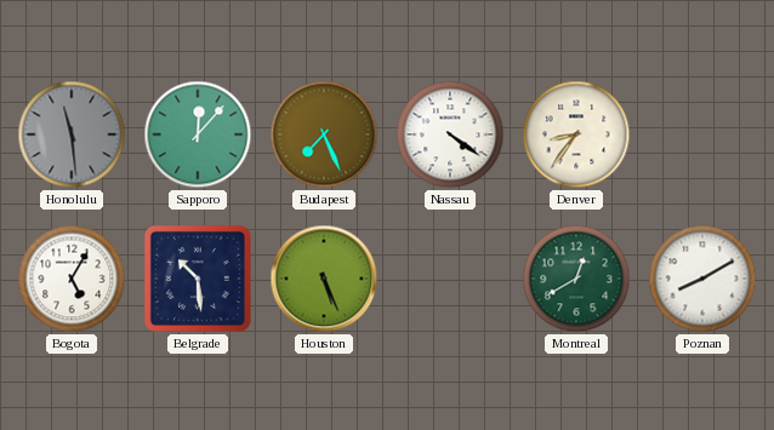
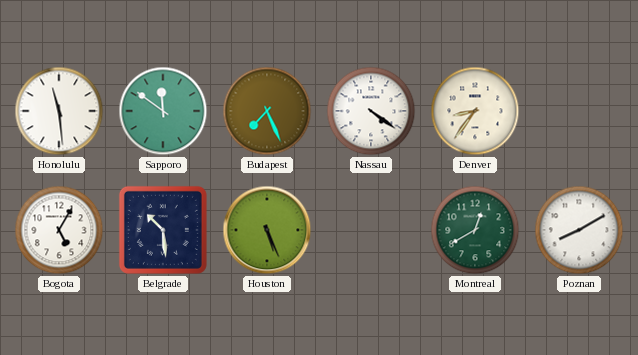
Honolulu dial: grey -> white (59, 111)
Sapporo: 12:07 -> 11:51 (163, 111)
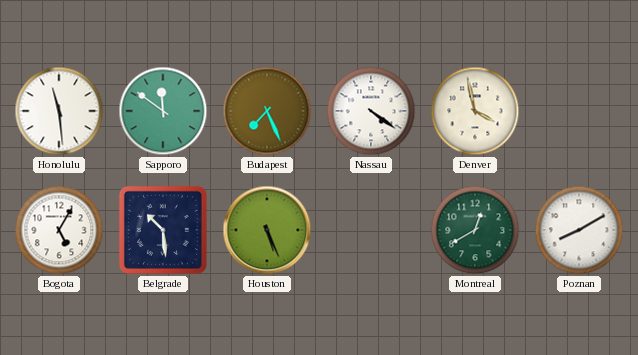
Denver: 8:36 -> 3:58 (475, 111)
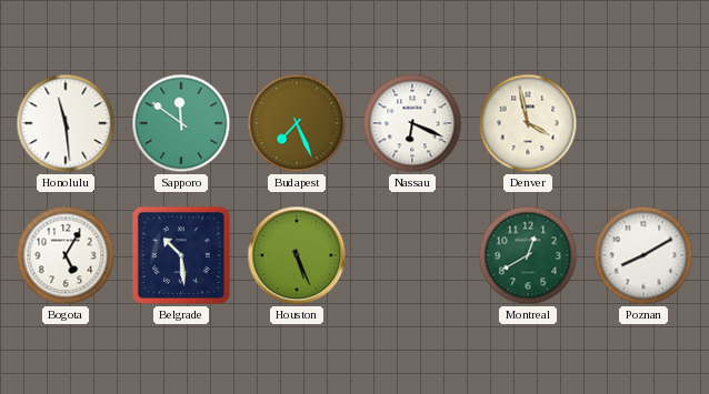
Nassau: 4:21 -> 6:19 (412, 123)
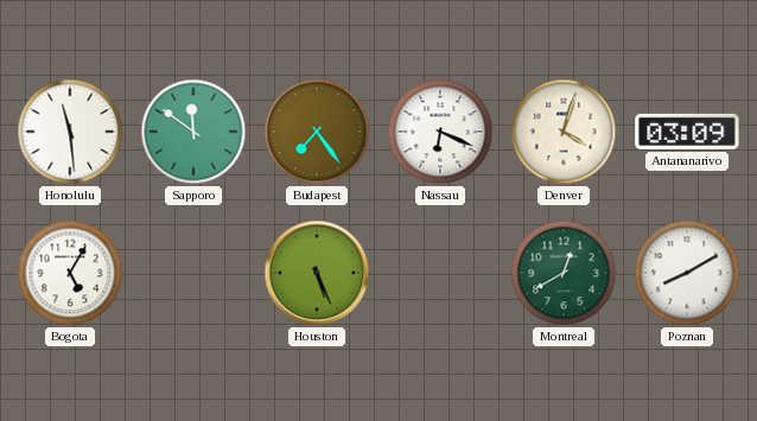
Budapest: 7:26 -> 7:24 (317, 132)
Denver: 3:58 -> 4:03 (564, 132)
Antananarivo: none -> 03:09 (687, 132)
Belgrade: 10:29 -> none (181, 255)
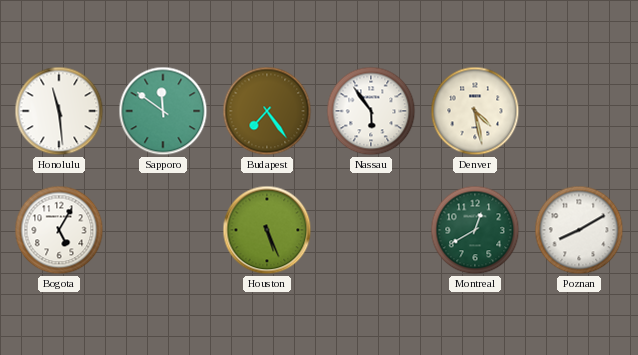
Nassau: 6:19 -> 5:54 (371, 111)
Denver: 4:03 -> 4:28 (475, 111)
Antananarivo: 03:09 -> none (687, 132)
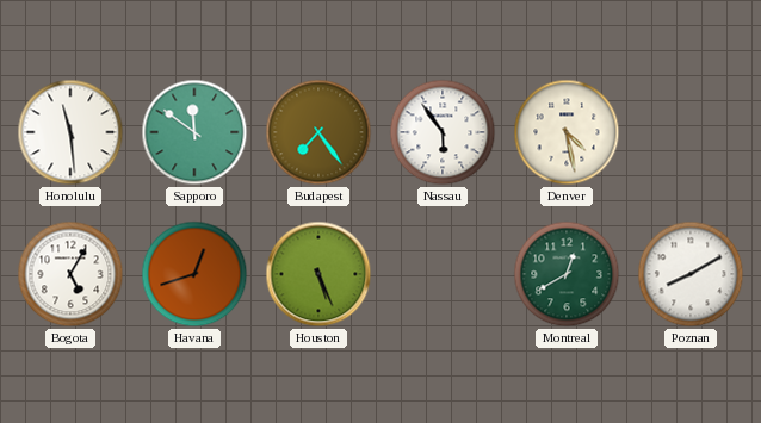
Havana: none -> 12:42 (194, 274)
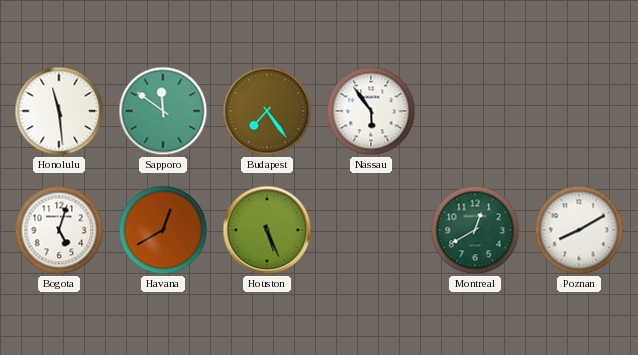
Denver: 4:28 -> none (567, 132)
Bogota: 5:05 -> 5:03 (59, 230)
Havana: 12:42 -> 12:40 (163, 230)
